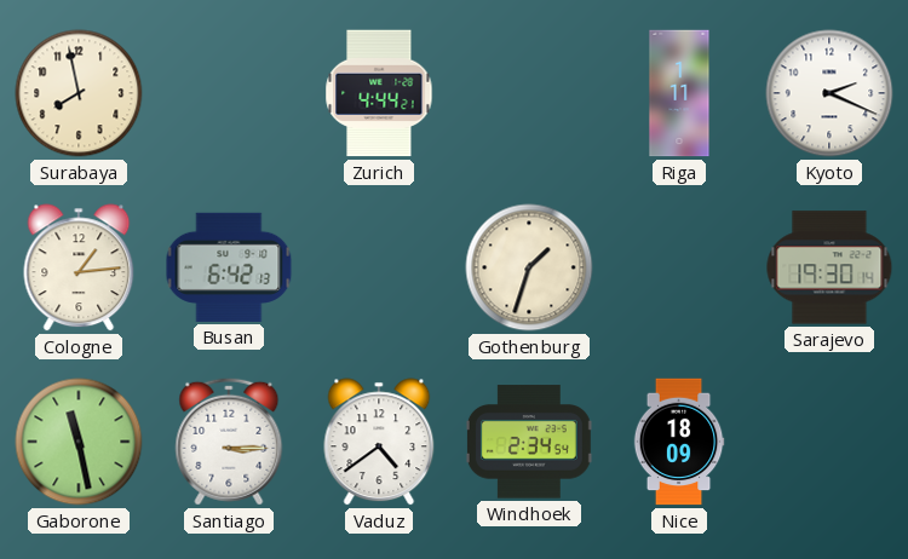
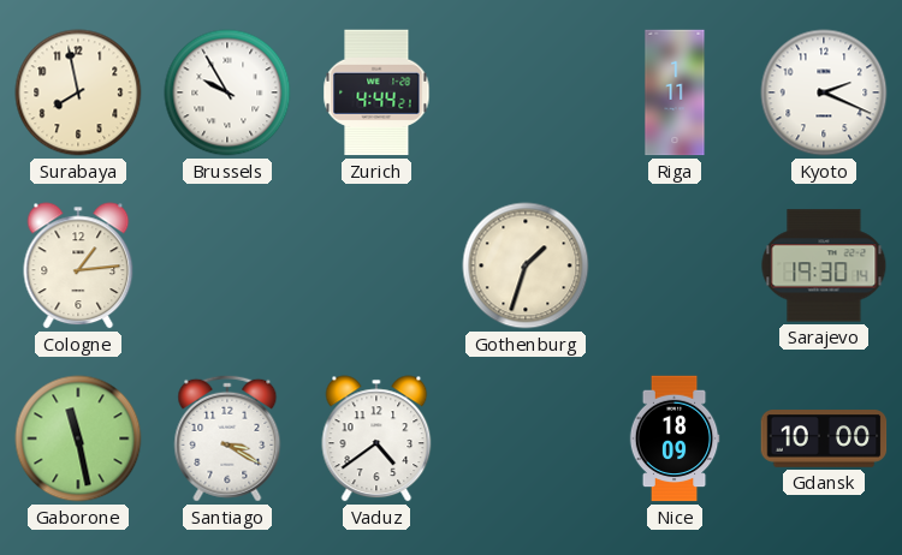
Brussels: none -> 9:55 (227, 92)
Busan: 6:42 -> none (229, 267)
Santiago: 3:15 -> 3:20 (227, 438)
Windhoek: 2:34 -> none (529, 442)
Gdansk: none -> 10:00 (824, 438)
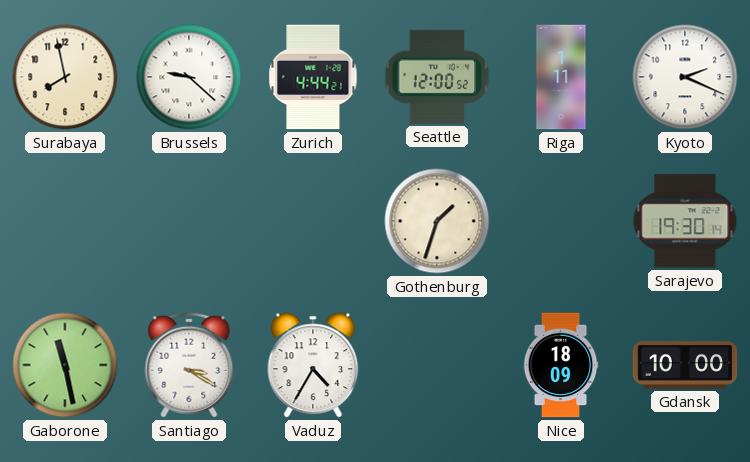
Brussels: 9:55 -> 9:22 (189, 77)
Seattle: none -> 12:00 (437, 77)
Cologne: 1:14 -> none (78, 265)
Vaduz: 4:39 -> 4:35 (313, 365)
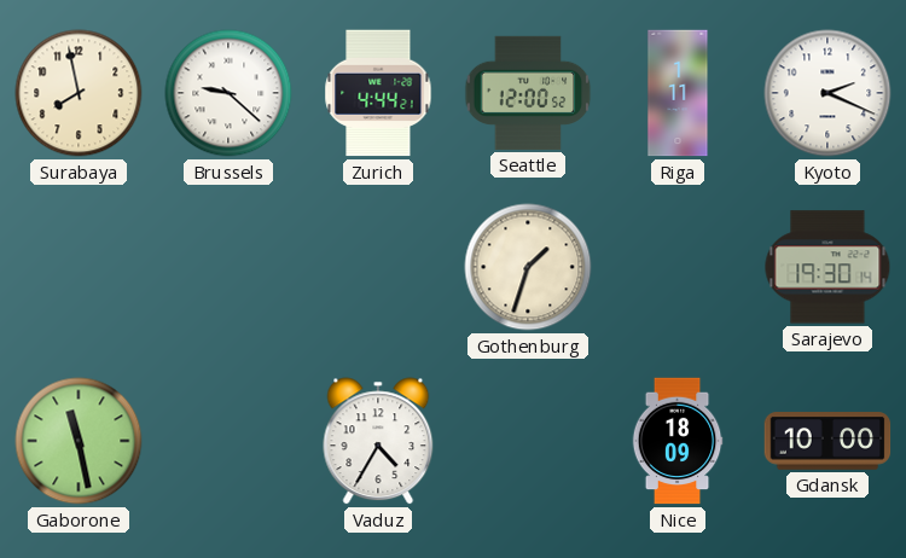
Santiago: 3:20 -> none (189, 365)
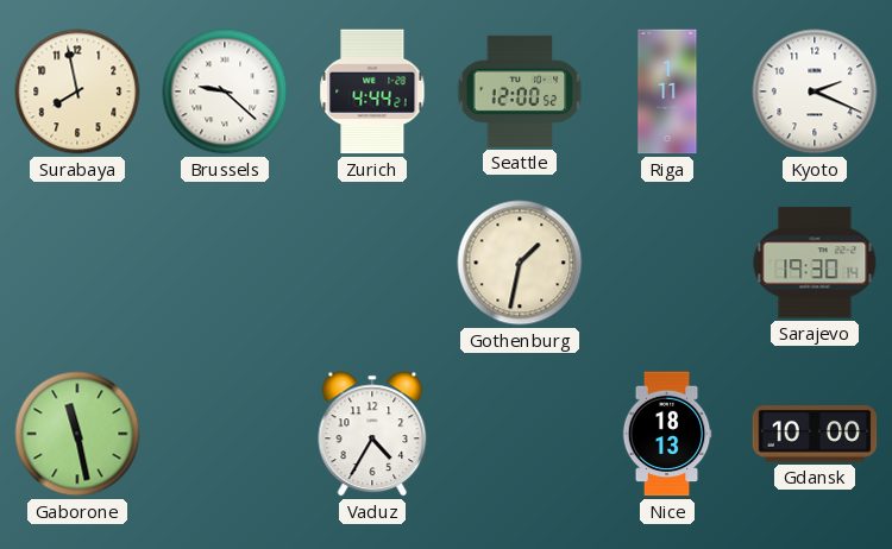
Gothenburg: 1:33 -> 1:32 (520, 263)
Nice: 18:09 -> 18:13 (667, 434)
